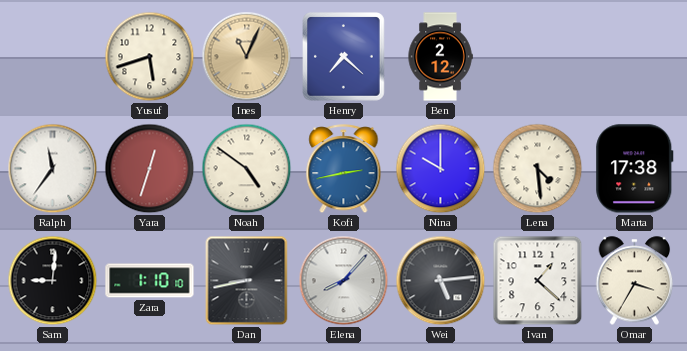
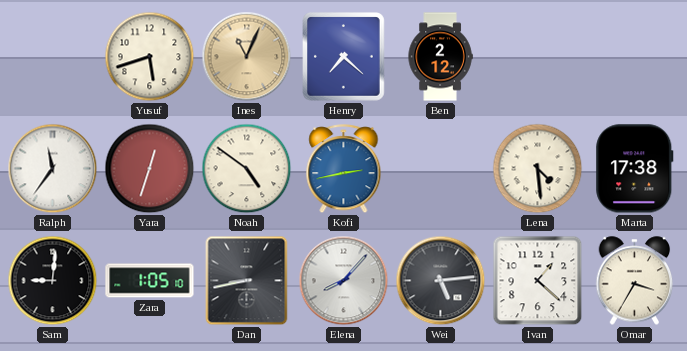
Nina: 10:00 -> none (441, 169)
Zara: 1:10 -> 1:05 (150, 281)
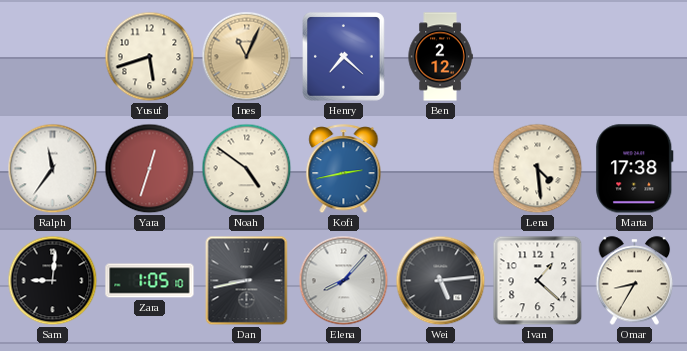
Omar: 3:35 -> 8:35 (635, 281)
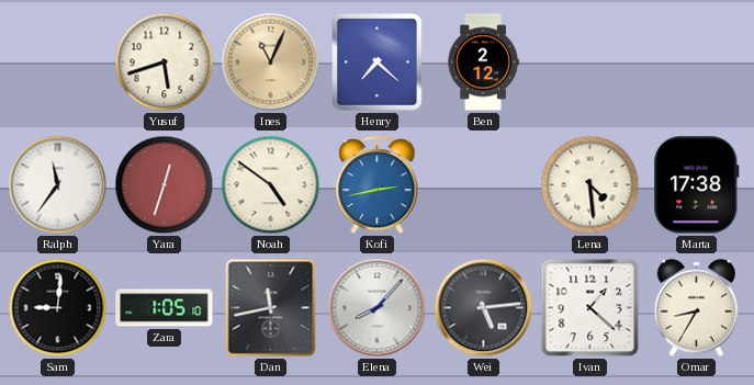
Dan: 8:43 -> 11:43 (271, 308)
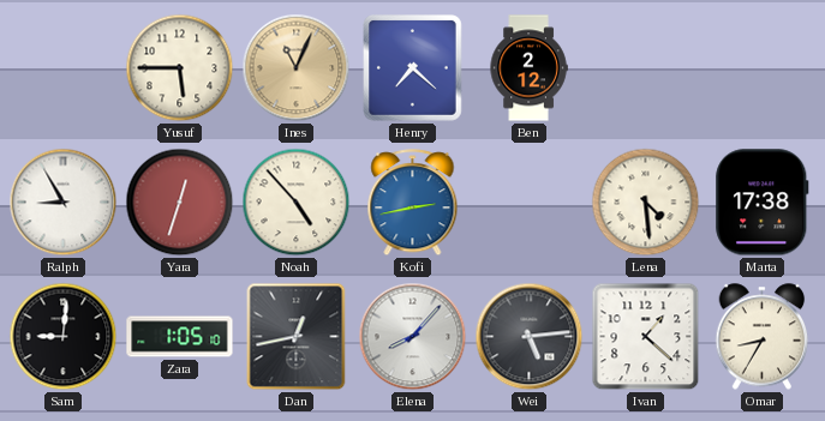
Yusuf: 5:42 -> 5:45 (180, 68)
Ralph: 11:36 -> 8:55 (64, 203)
Noah: 4:51 -> 4:53 (297, 203)
Dan: 11:43 -> 12:43 (297, 337)
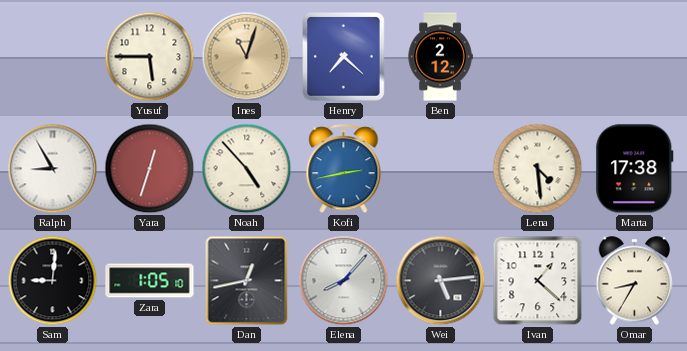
Ines: 11:04 -> 11:03 (247, 57)
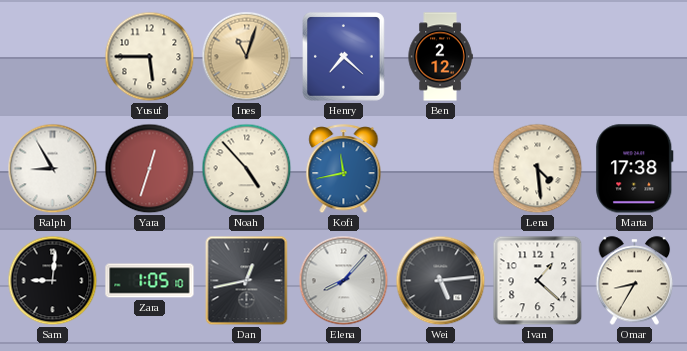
Kofi: 2:43 -> 11:43 (344, 169)
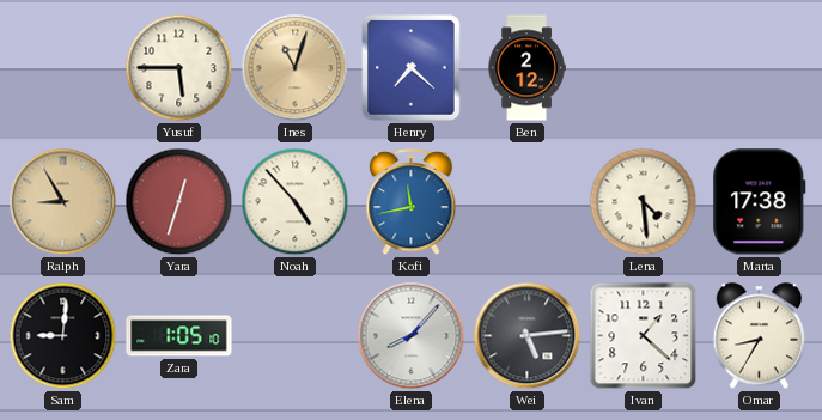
Ralph dial: white -> champagne (63, 202)
Dan: 12:43 -> none (247, 281)
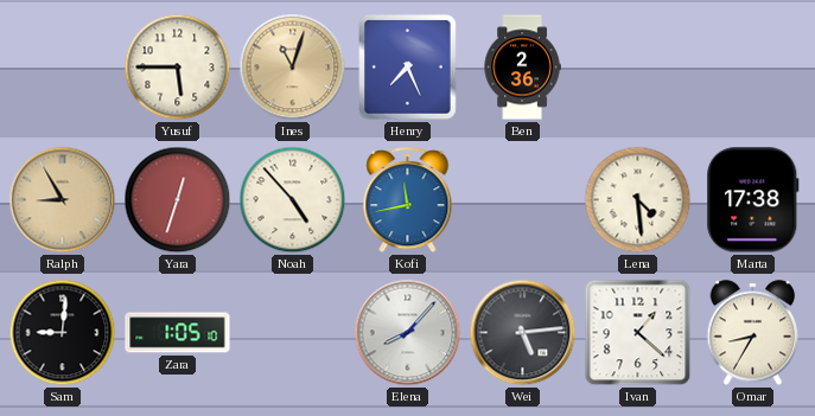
Henry: 7:22 -> 7:26 (408, 68)
Ben: 2:12 -> 2:36 (522, 68)
